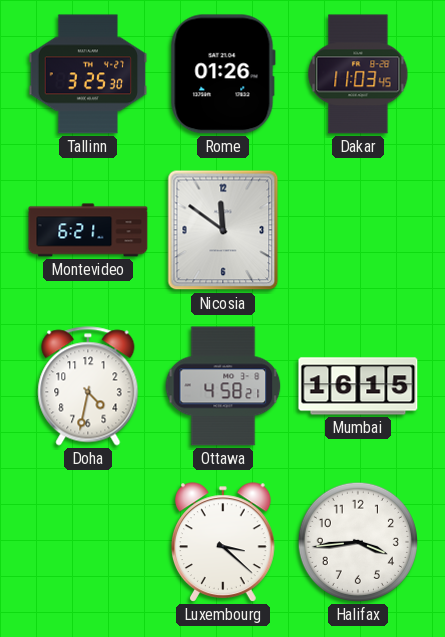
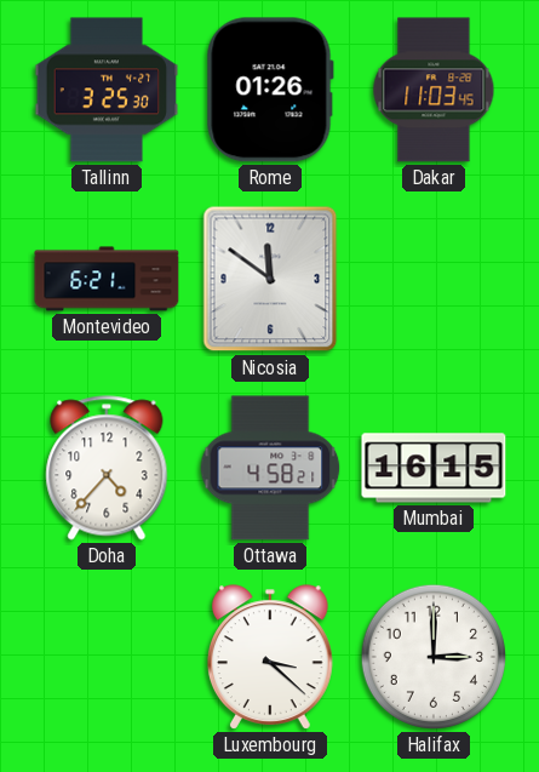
Doha: 4:32 -> 4:37 (107, 468)
Halifax: 3:44 -> 3:00 (434, 657)
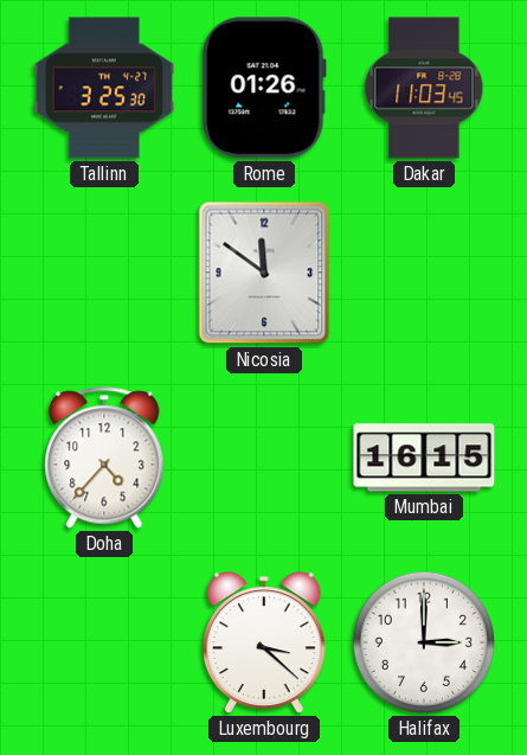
Montevideo: 6:21 -> none (107, 279)
Ottawa: 4:58 -> none (270, 468)
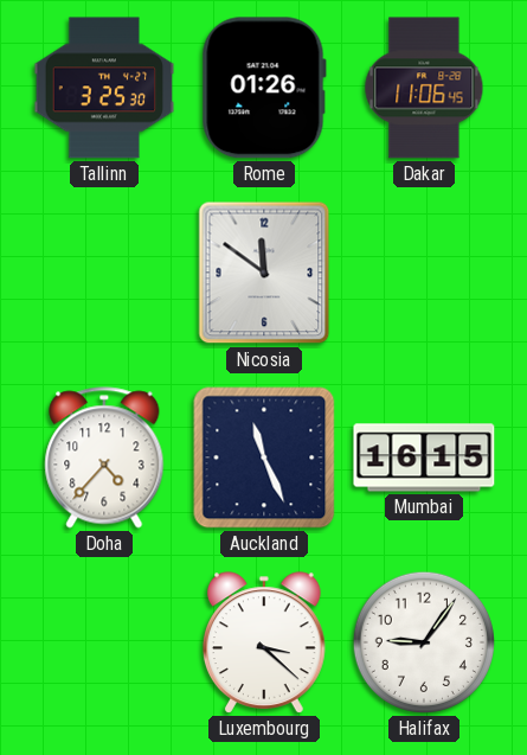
Dakar: 11:03 -> 11:06 (424, 88)
Auckland: none -> 11:26 (264, 458)
Halifax: 3:00 -> 9:06 (424, 642)
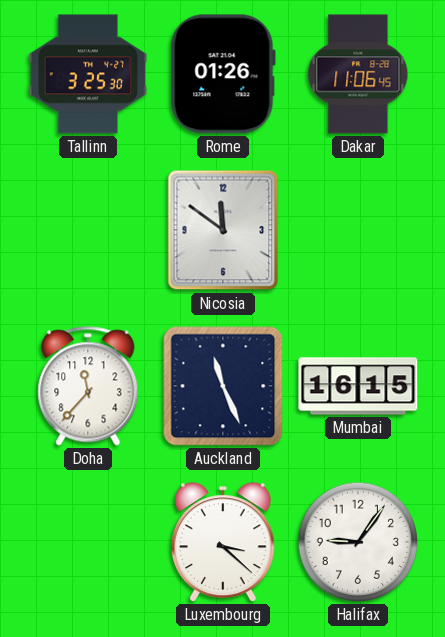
Doha: 4:37 -> 11:37 (88, 386)
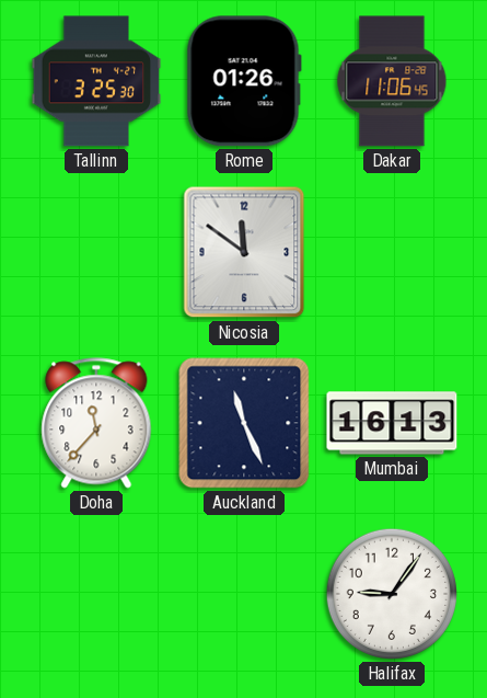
Mumbai: 16:15 -> 16:13 (392, 423)
Luxembourg: 3:22 -> none (224, 542)
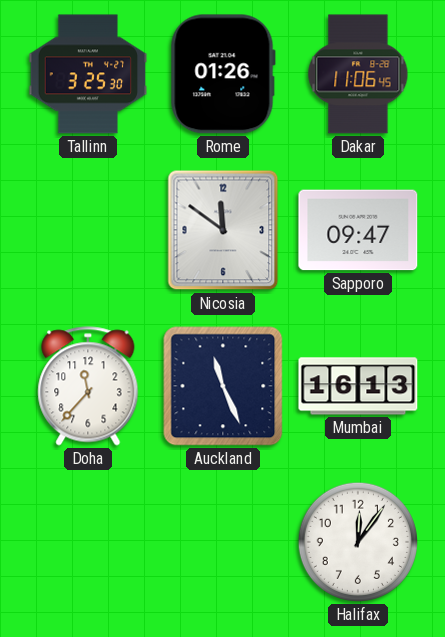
Sapporo: none -> 09:47 (358, 230)
Halifax: 9:06 -> 12:06 (358, 542)
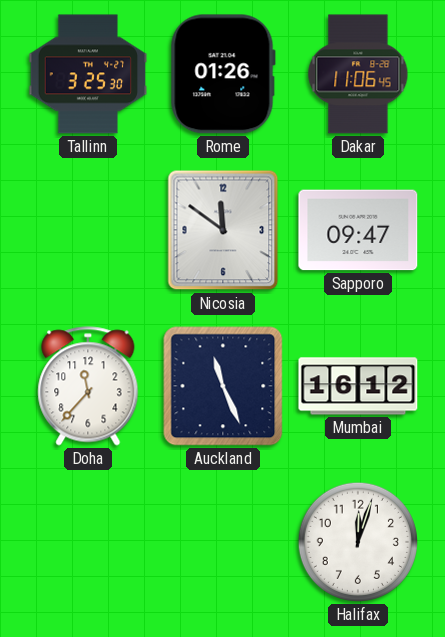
Mumbai: 16:13 -> 16:12 (358, 386)
Halifax: 12:06 -> 12:03 (358, 542)
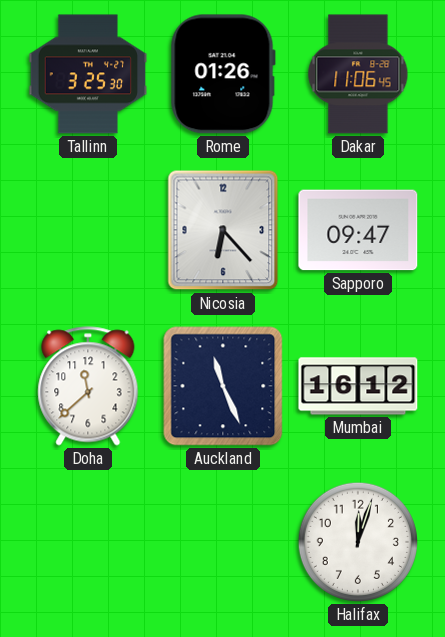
Nicosia: 11:51 -> 6:23 (223, 230)
Doha: 11:37 -> 11:38 (88, 386)
